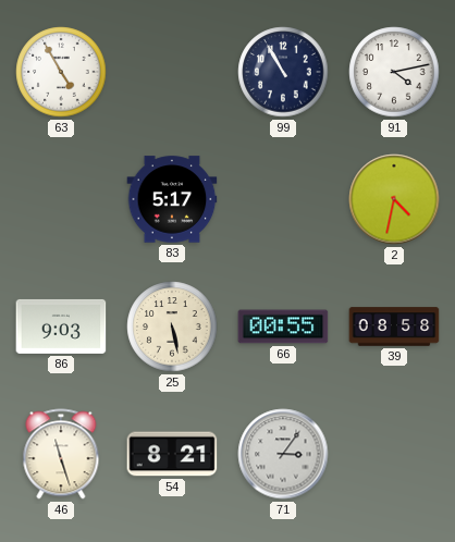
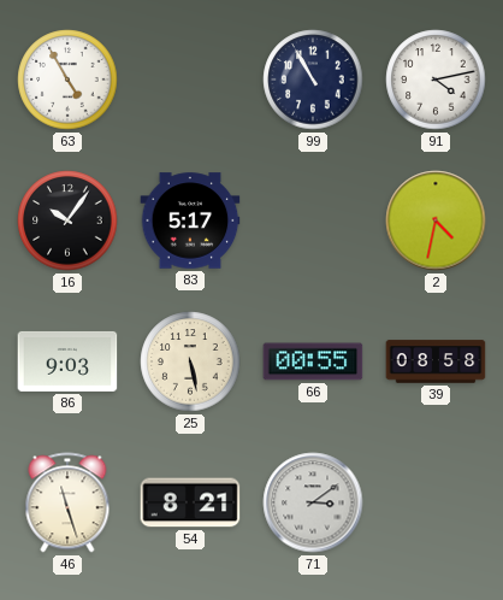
16: none -> 10:06 (67, 220)
71: 3:06 -> 3:09 (313, 502)
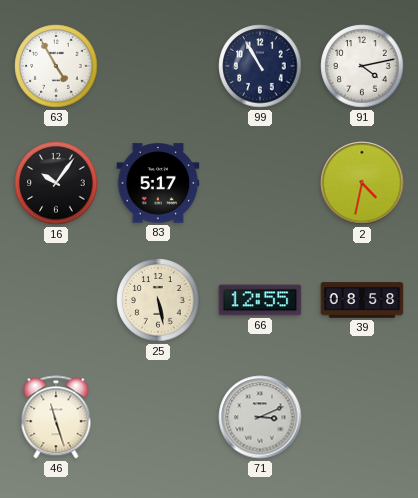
86: 9:03 -> none (67, 361)
66: 00:55 -> 12:55 (260, 300)
54: 8:21 -> none (190, 502)
71: 3:09 -> 3:11 (260, 417)
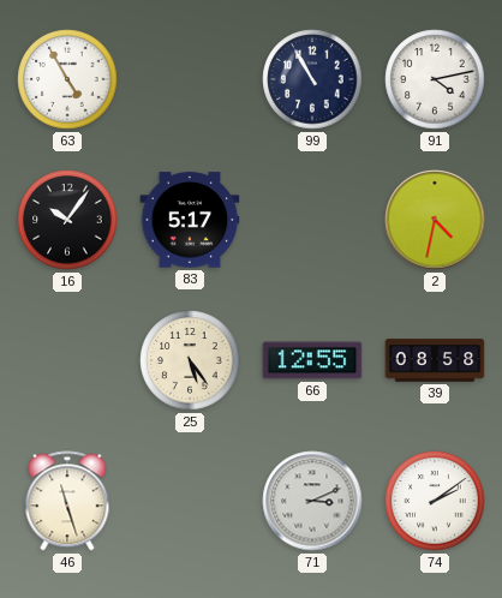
25: 5:28 -> 5:24 (190, 360)
74: none -> 2:09 (435, 501)
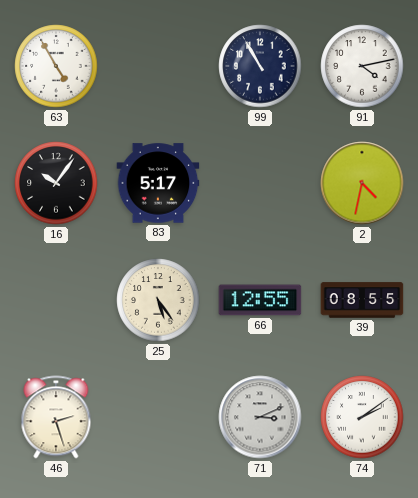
39: 08:58 -> 08:55 (362, 300)
46: 11:27 -> 2:27 (56, 417)
